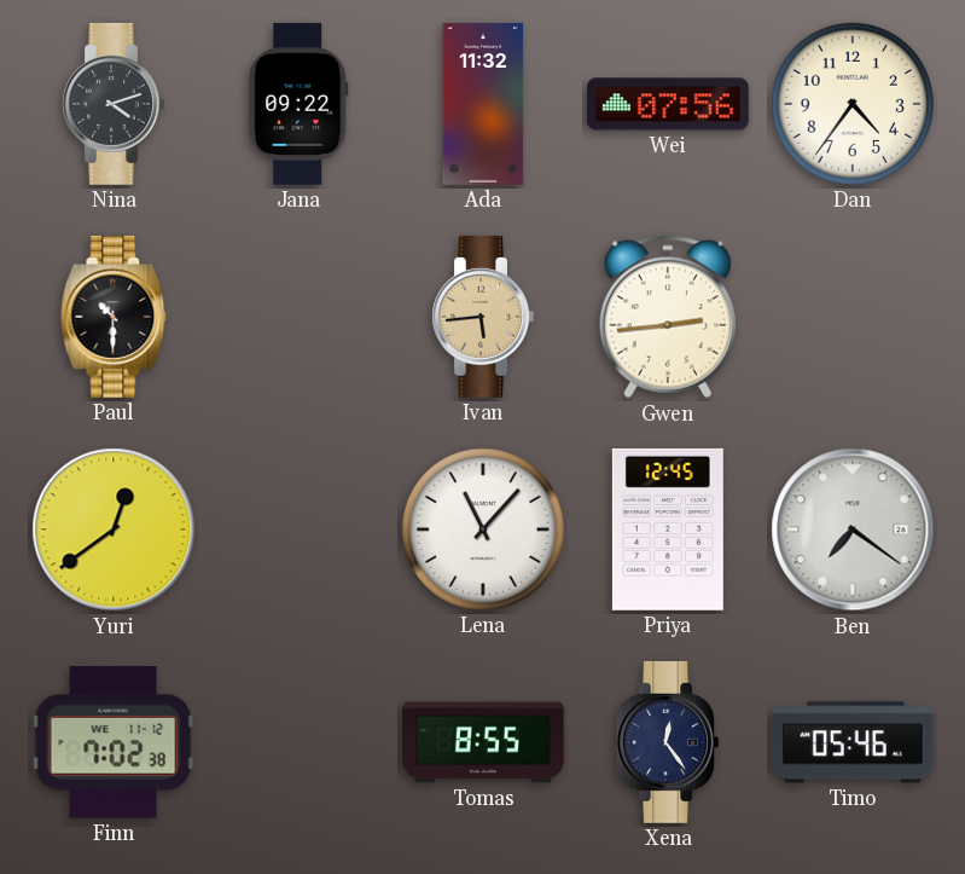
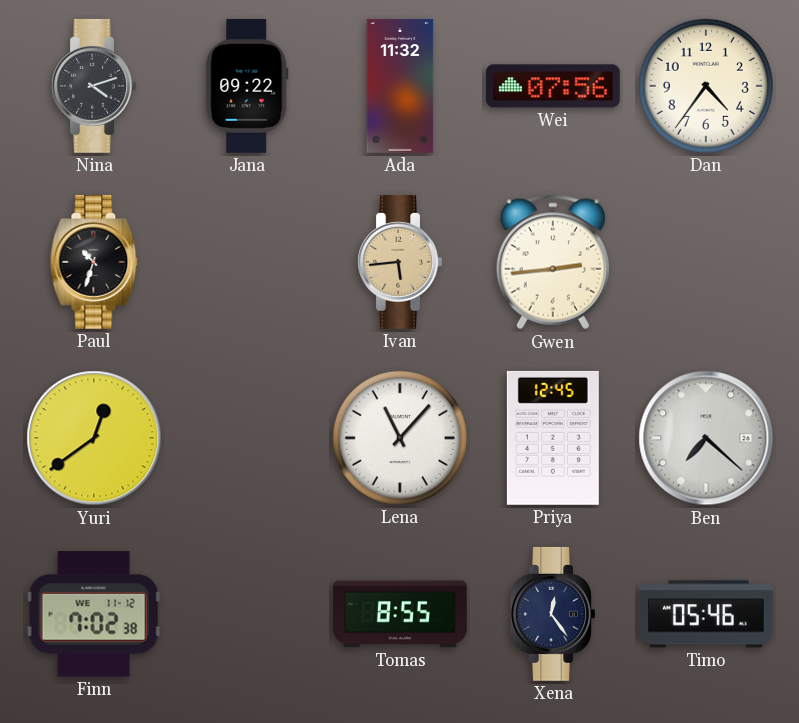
Paul: 10:30 -> 10:33 (94, 262)
Ben: 7:21 -> 7:22 (706, 438)
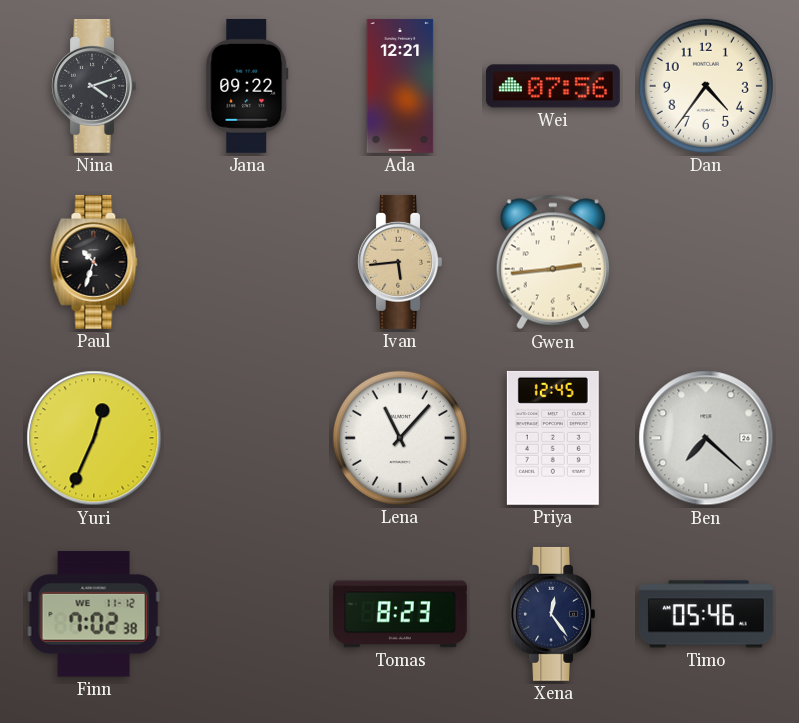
Ada: 11:32 -> 12:21 (400, 86)
Yuri: 12:39 -> 12:34 (94, 438)
Tomas: 8:55 -> 8:23 (400, 614)
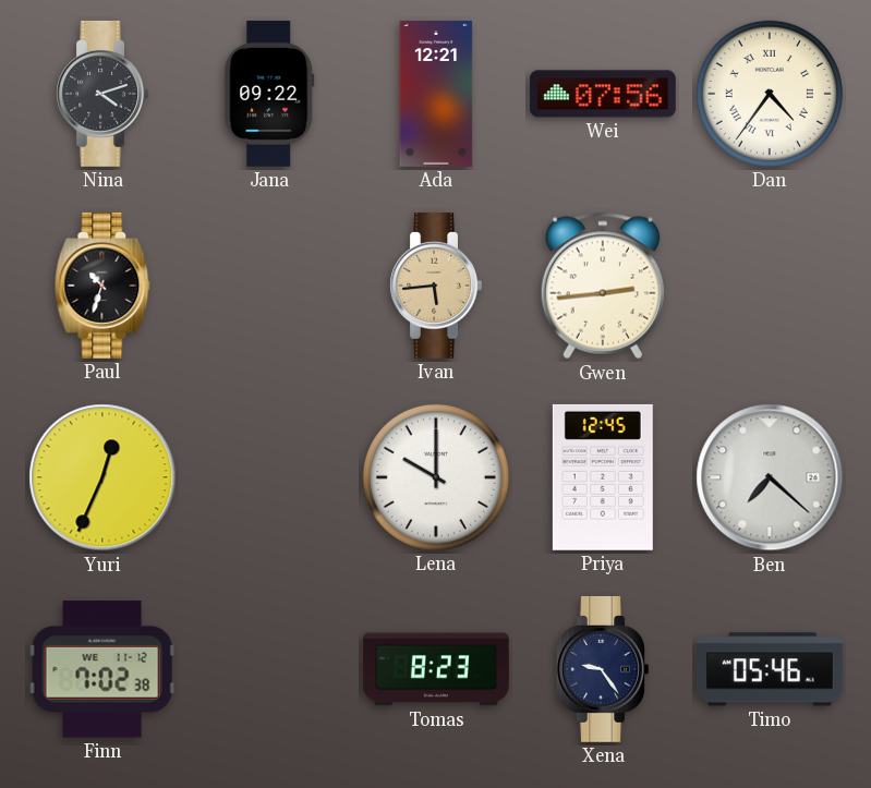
Dan numerals: Arabic -> Roman (770, 94)
Lena: 11:07 -> 10:00 (436, 477)
Xena: 12:24 -> 9:24 (603, 669)
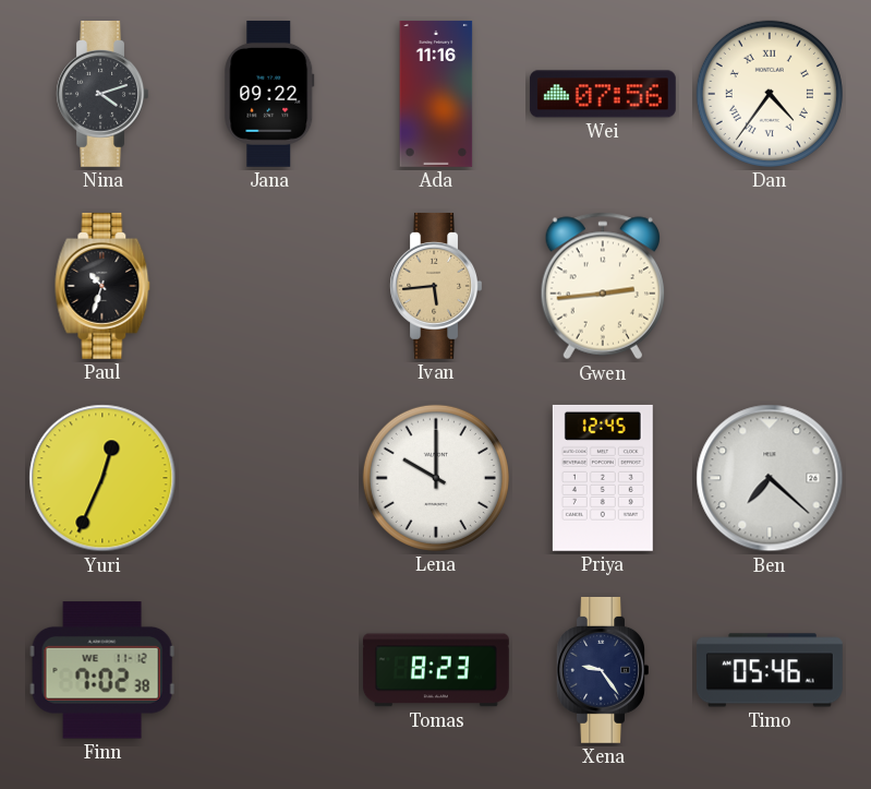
Ada: 12:21 -> 11:16 (436, 94)
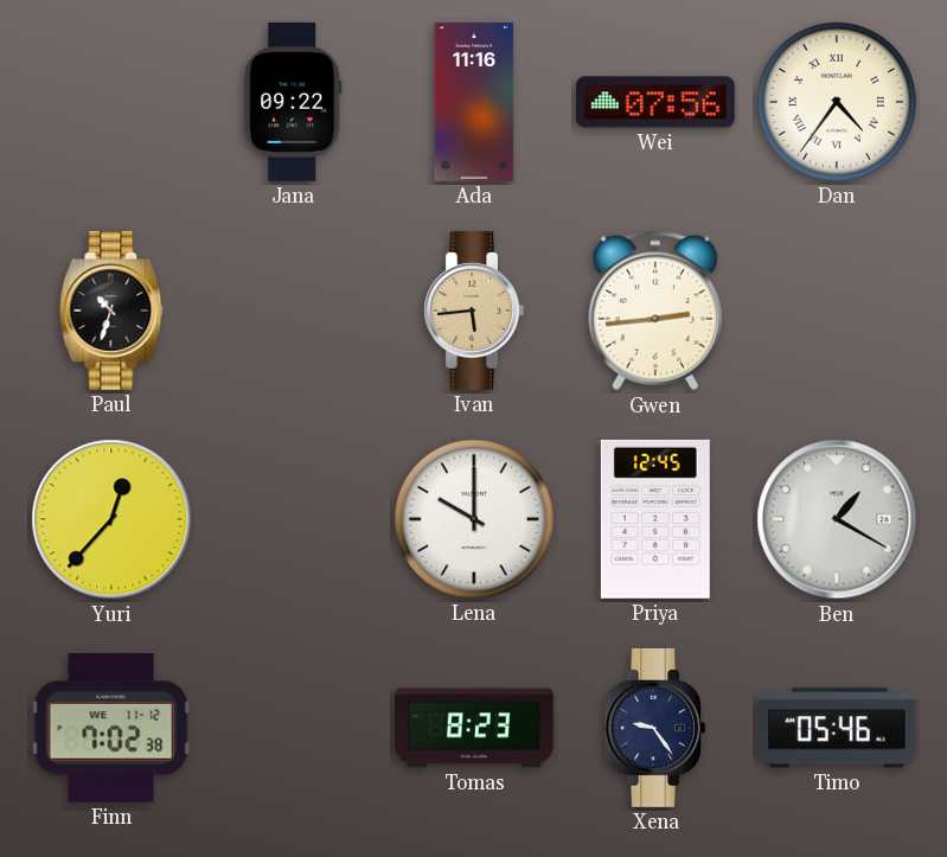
Nina: 4:12 -> none (102, 94)
Yuri: 12:34 -> 12:37 (111, 519)
Ben: 7:22 -> 1:20 (837, 519)
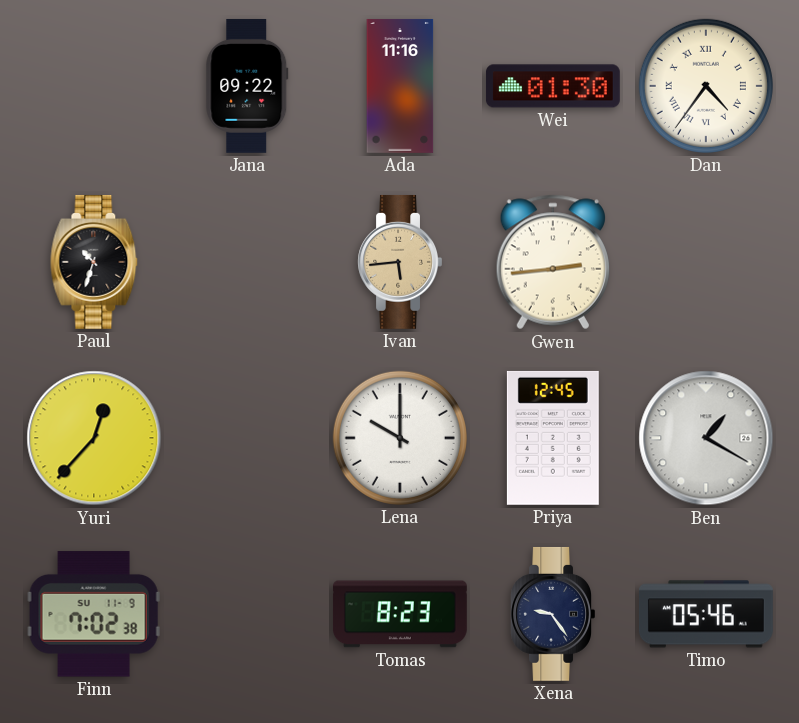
Wei: 07:56 -> 01:30 (553, 86)
Finn date: WE 11-12 -> SU 11-9 (94, 614)
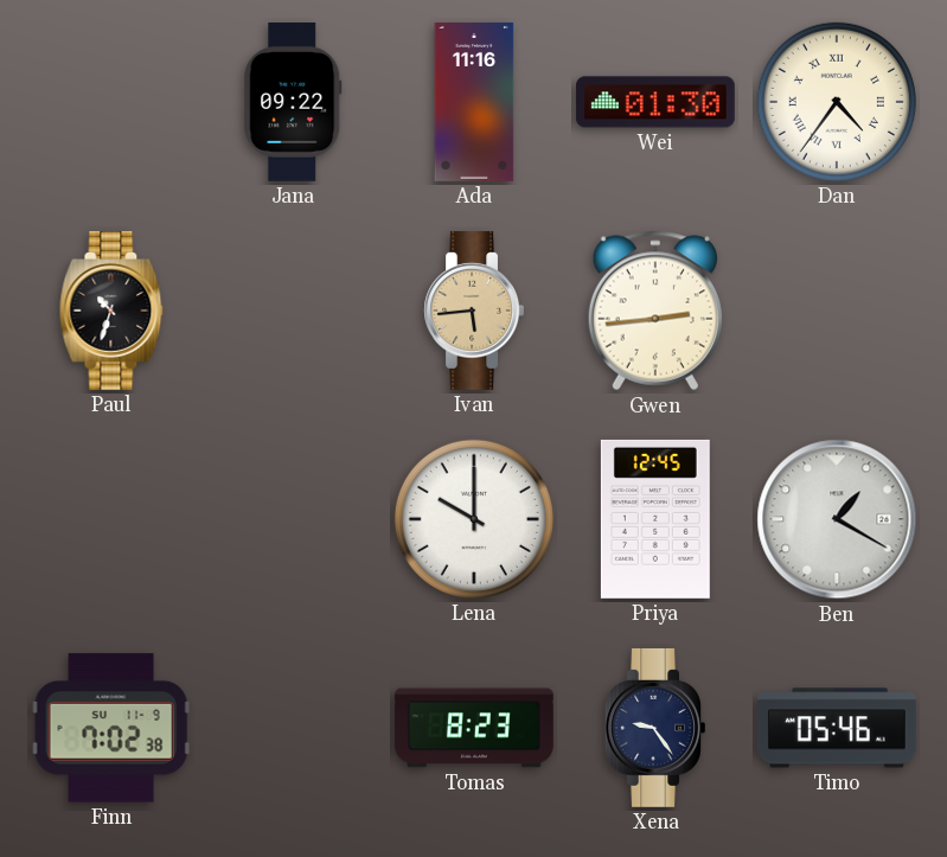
Yuri: 12:37 -> none (94, 438)
